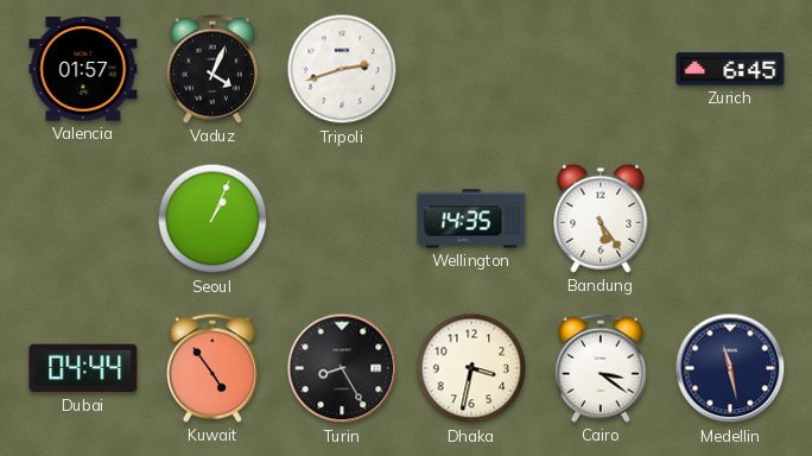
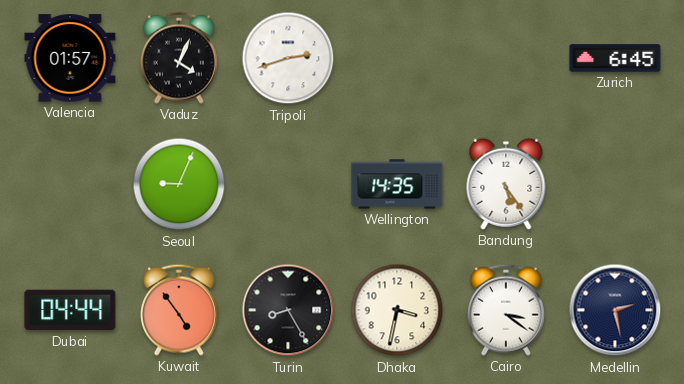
Seoul: 1:04 -> 9:04 (179, 184)
Medellin: 11:28 -> 2:28 (615, 310)
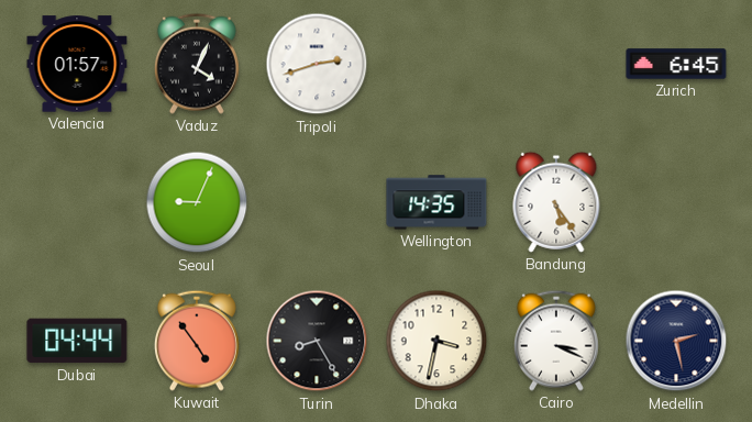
Cairo: 3:21 -> 3:19 (556, 341)
